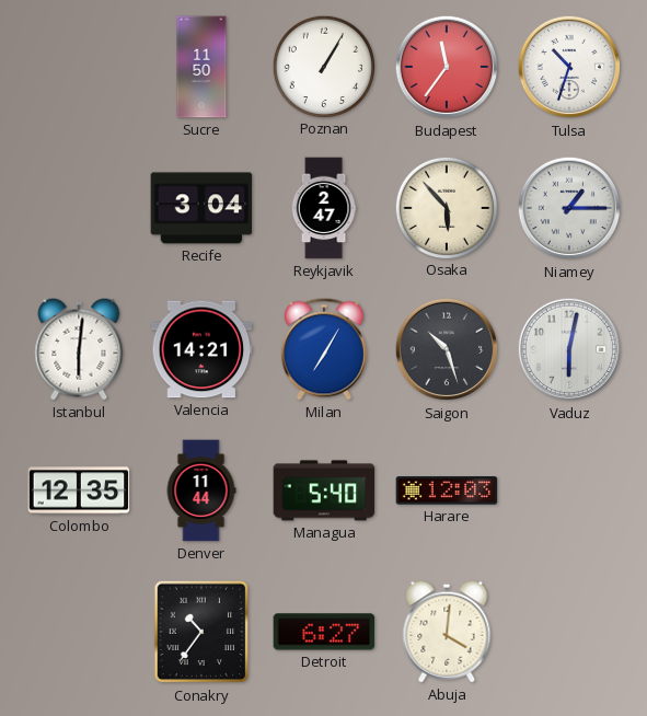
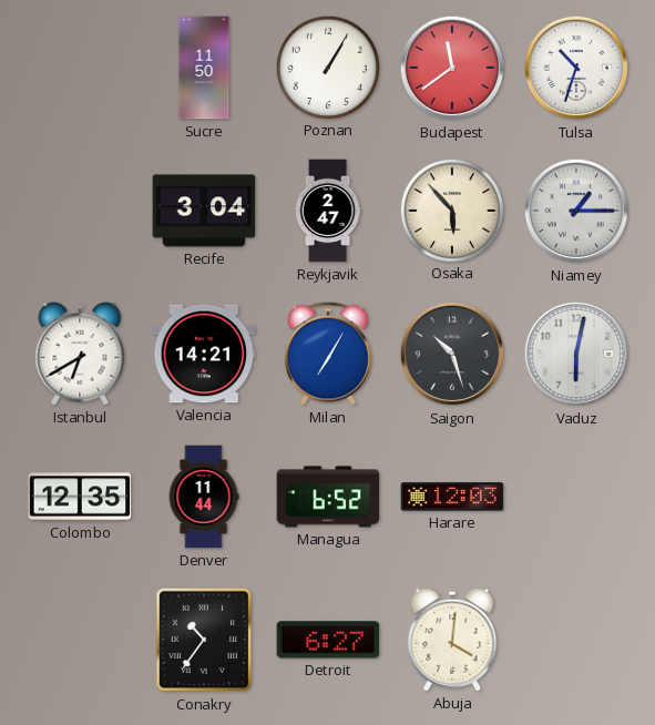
Budapest: 11:36 -> 11:39 (452, 68)
Istanbul: 6:01 -> 6:40 (80, 354)
Managua: 5:40 -> 6:52 (328, 497)
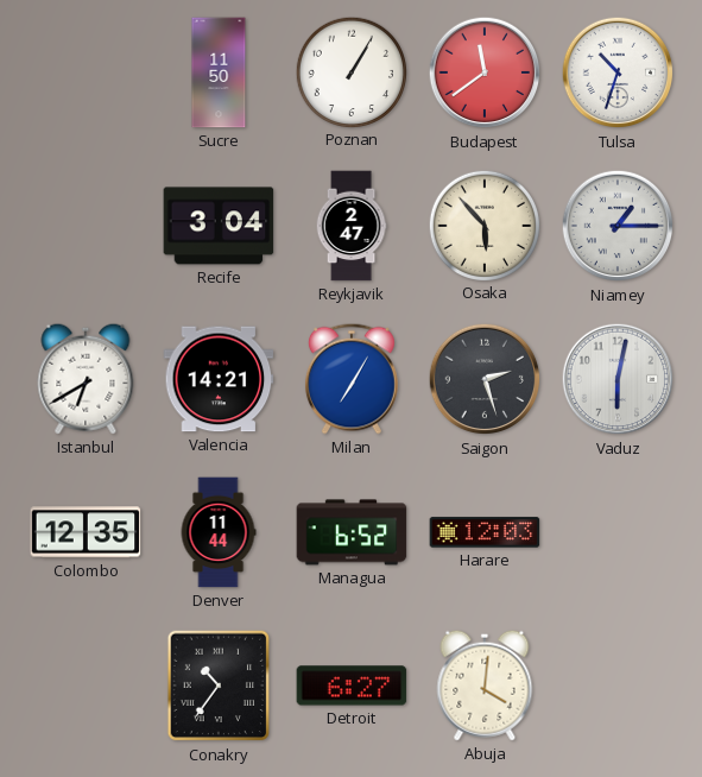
Saigon: 10:27 -> 2:27 (485, 379)
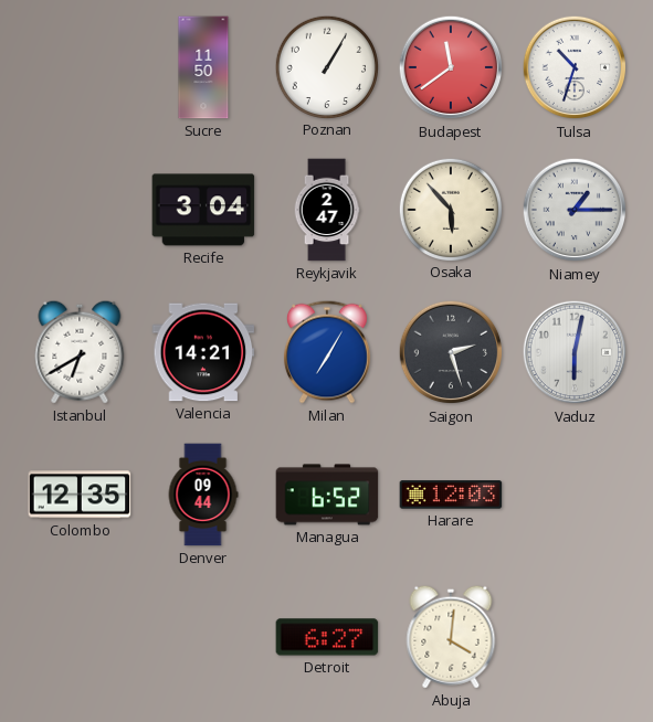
Denver: 11:44 -> 09:44 (203, 495)
Conakry: 10:36 -> none (219, 686)
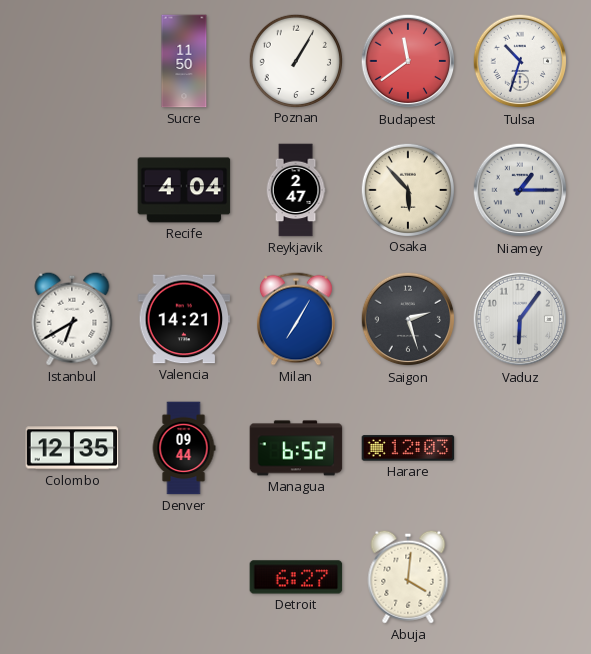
Recife: 3:04 -> 4:04 (184, 190)
Vaduz: 6:02 -> 6:06 (520, 319)
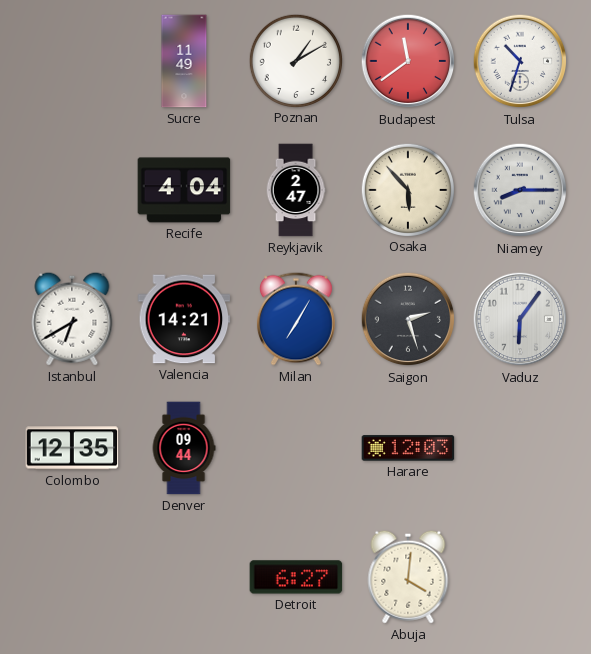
Sucre: 11:50 -> 11:49 (184, 61)
Poznan: 1:05 -> 1:10 (295, 60)
Niamey: 1:15 -> 8:15 (520, 190)
Managua: 6:52 -> none (296, 448)
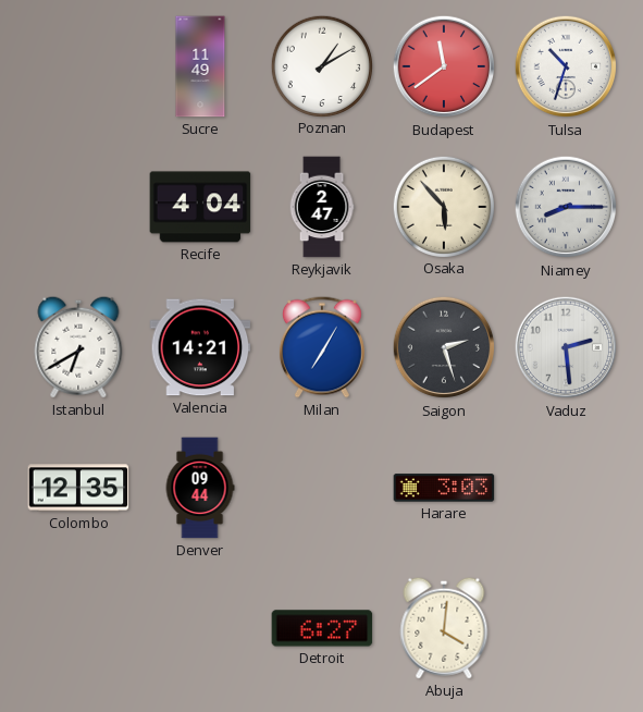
Vaduz: 6:06 -> 2:29 (566, 347)
Harare: 12:03 -> 3:03 (444, 488)
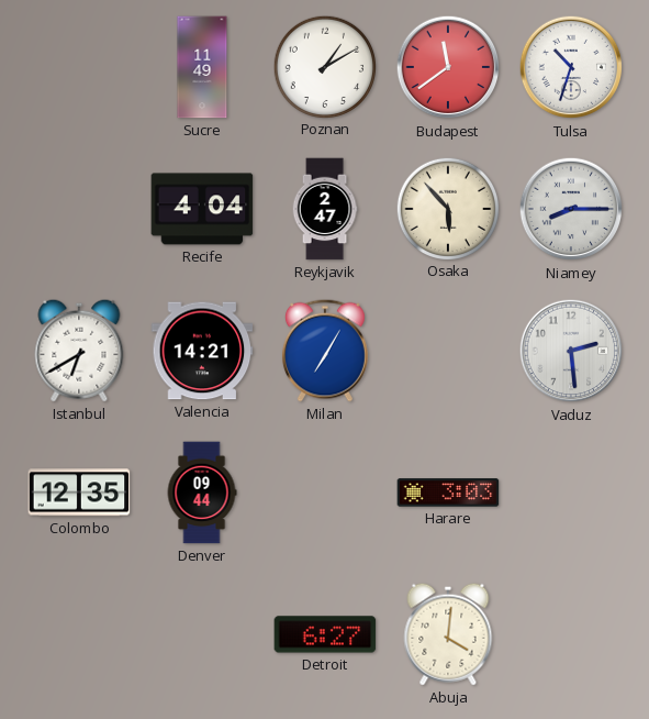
Saigon: 2:27 -> none (444, 347)
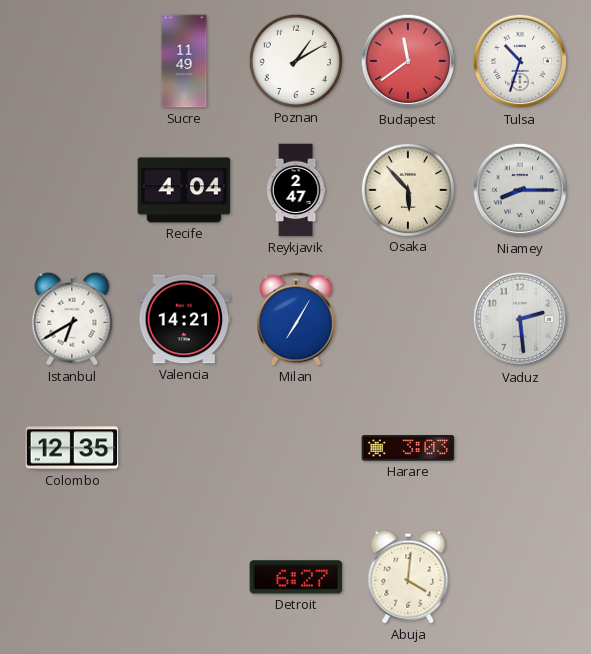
Denver: 09:44 -> none (202, 493)
